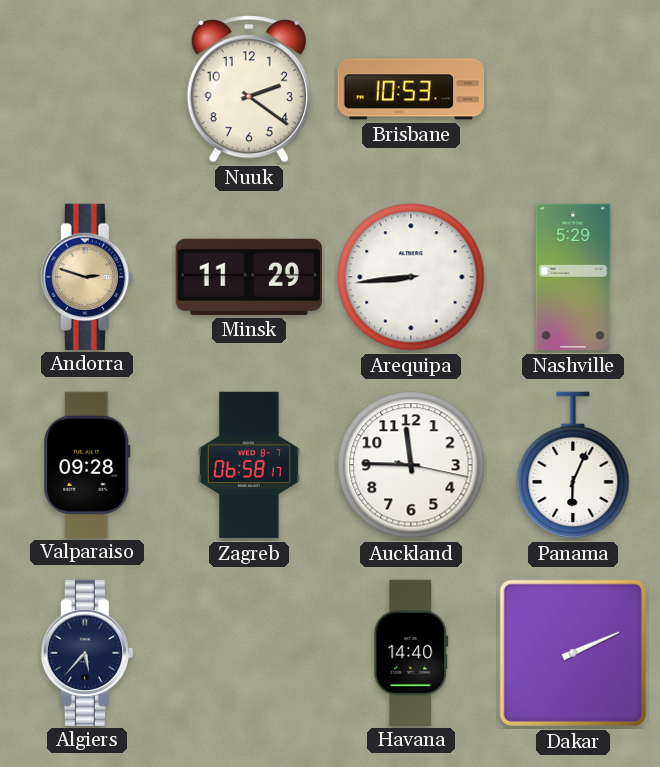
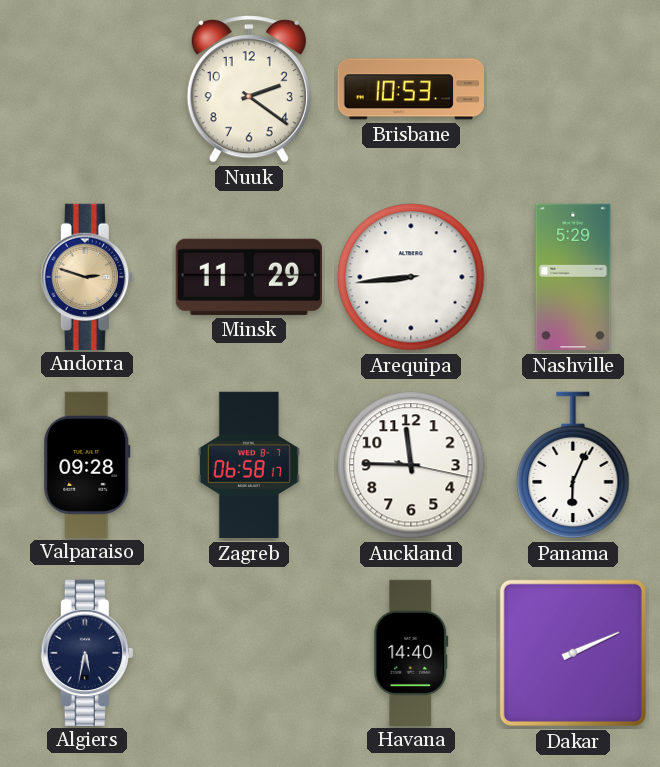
Algiers: 5:37 -> 5:32 (87, 652)
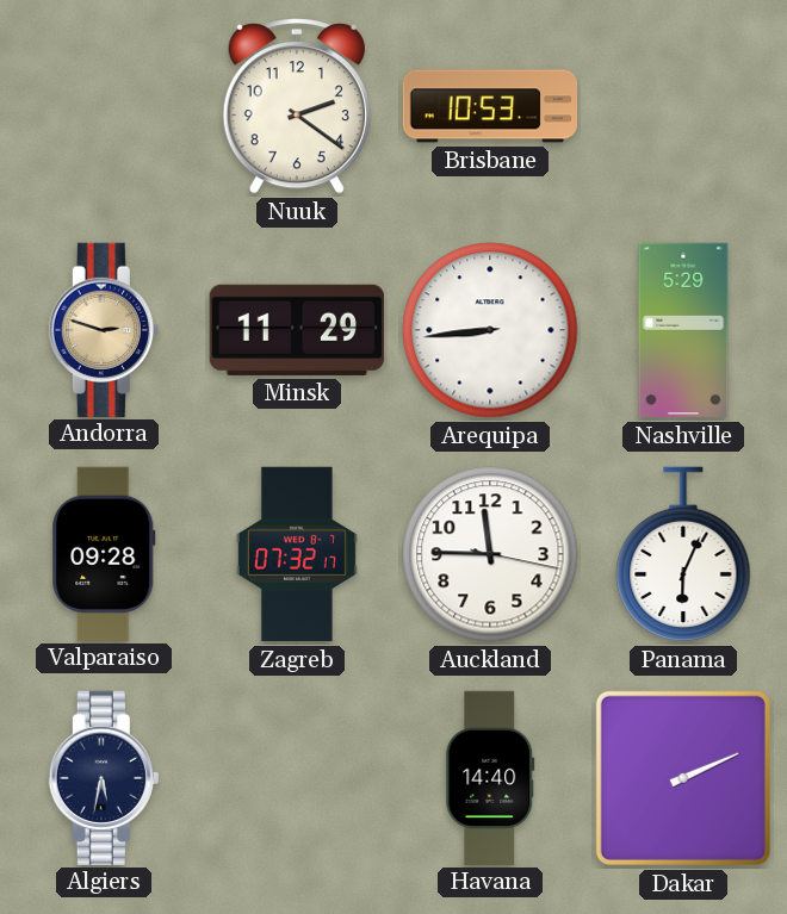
Zagreb: 06:58 -> 07:32 (297, 554)
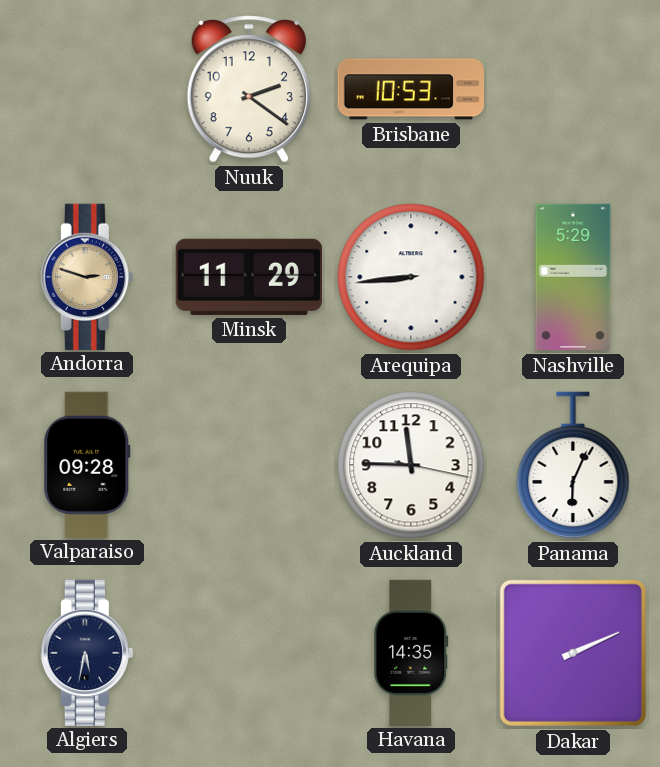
Zagreb: 07:32 -> none (297, 554)
Havana: 14:40 -> 14:35 (411, 652)
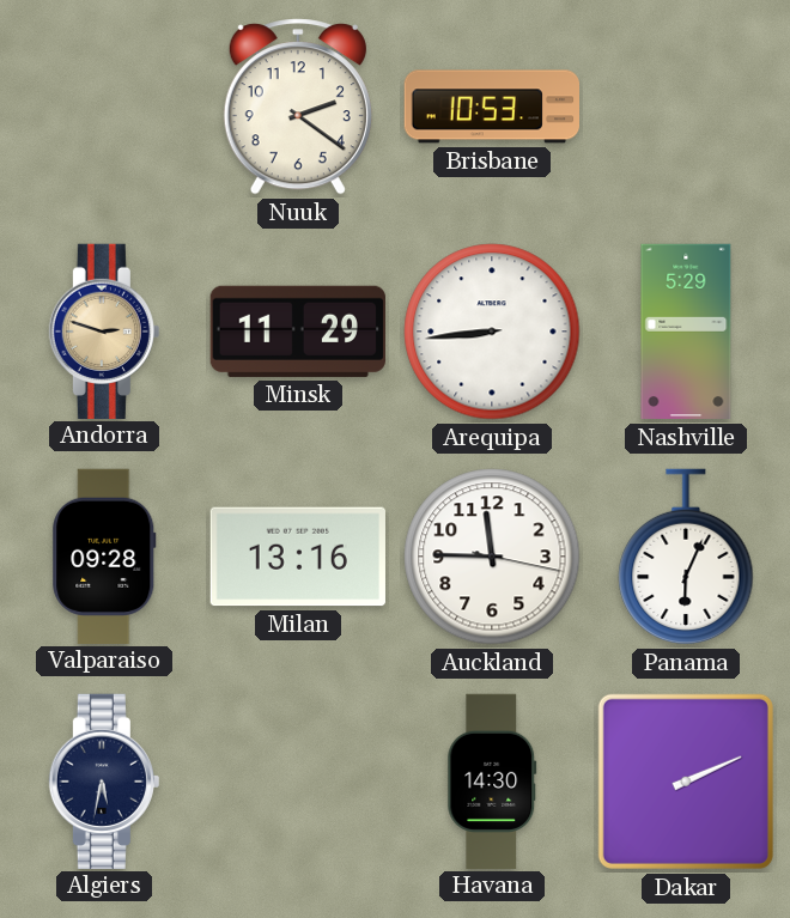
Milan: none -> 13:16 (298, 557)
Havana: 14:35 -> 14:30 (492, 780)
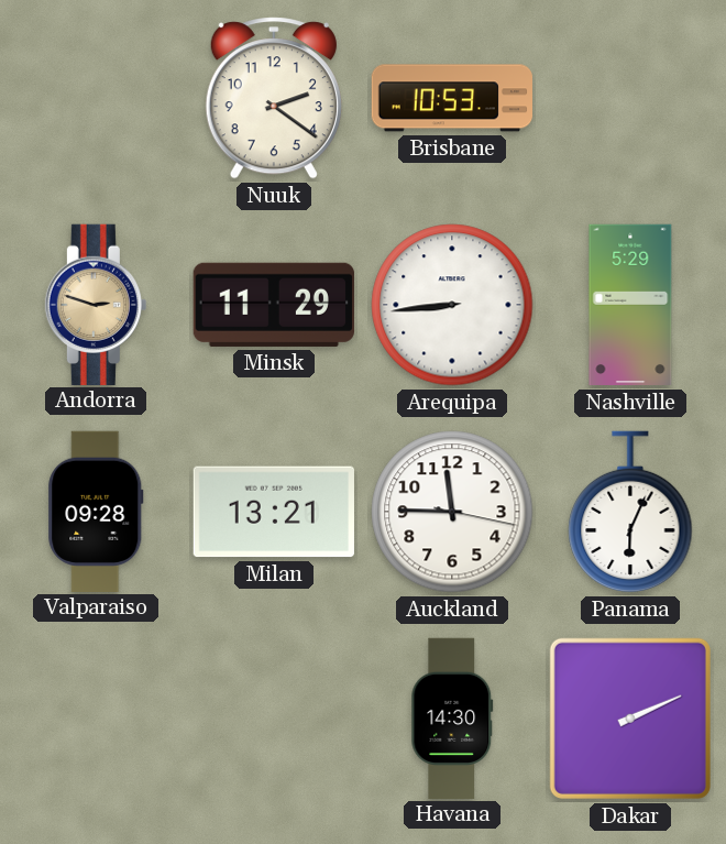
Milan: 13:16 -> 13:21 (274, 512)
Algiers: 5:32 -> none (104, 780)
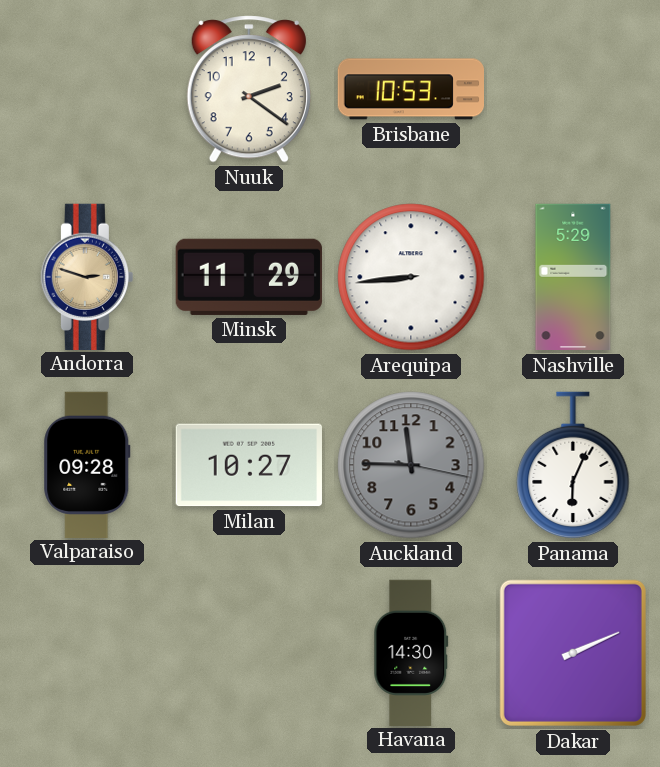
Milan: 13:21 -> 10:27 (249, 465)
Auckland dial: white -> grey (411, 465)
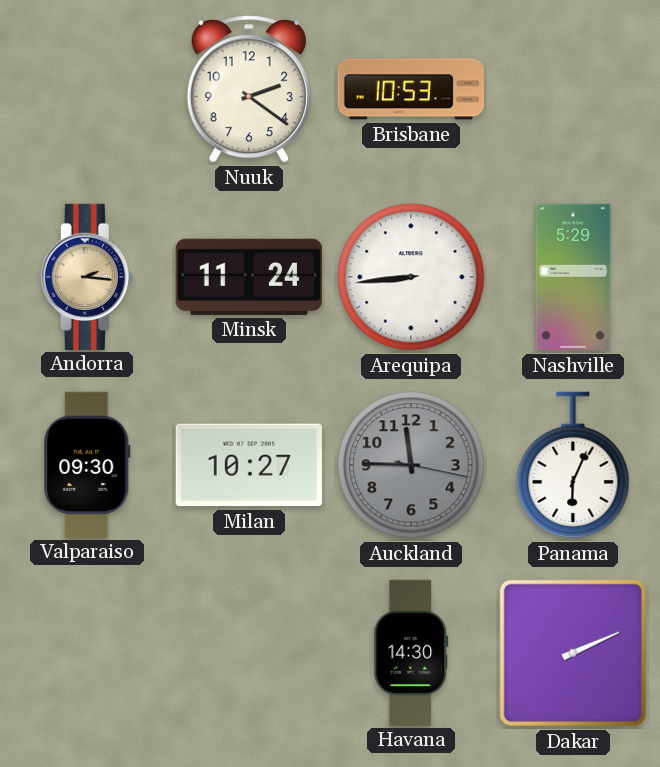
Andorra: 2:48 -> 2:16 (87, 276)
Minsk: 11:29 -> 11:24 (249, 277)
Valparaiso: 09:28 -> 09:30 (87, 464)
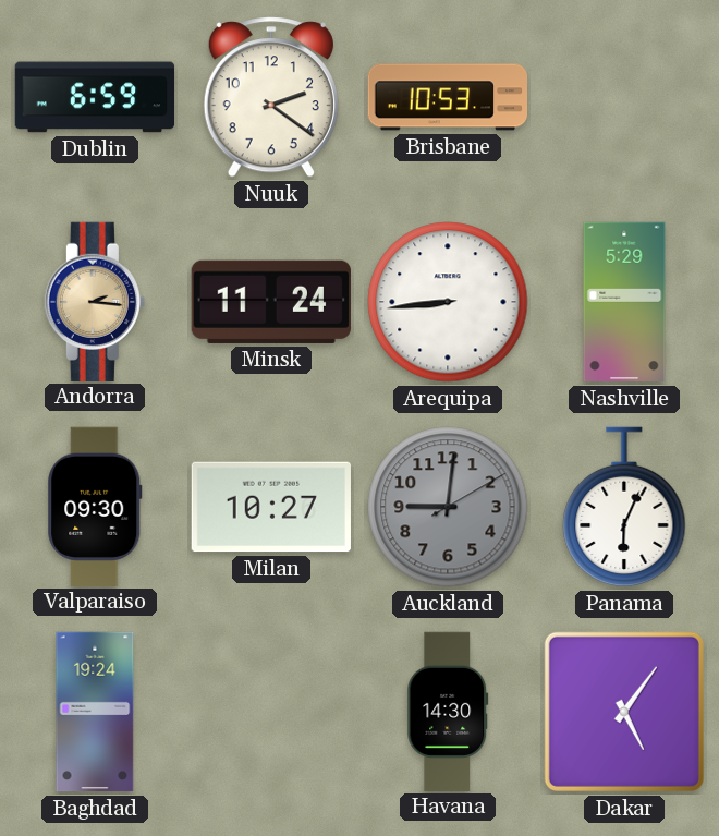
Dublin: none -> 6:59 (95, 97)
Auckland: 11:45 -> 9:01 (448, 507)
Baghdad: none -> 19:24 (95, 712)
Dakar: 2:11 -> 5:06 (624, 712)
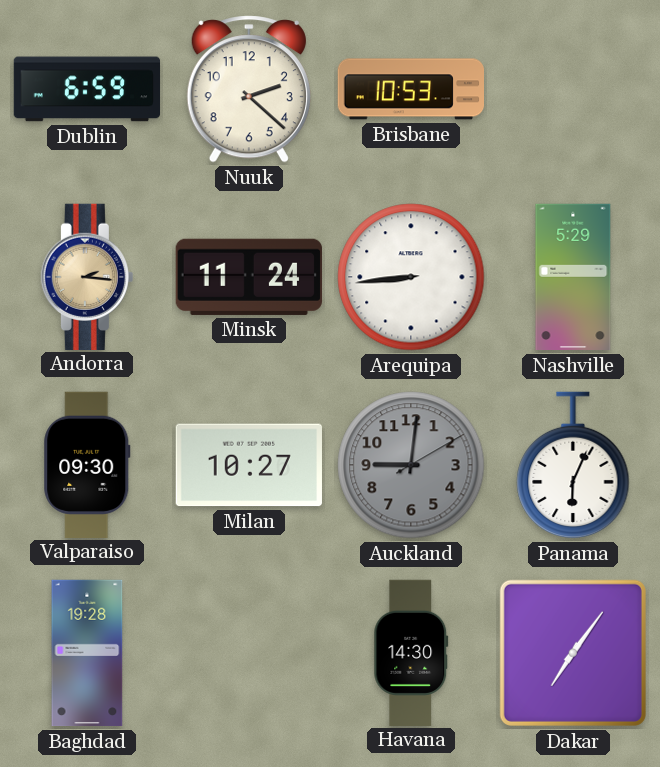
Nuuk: 2:21 -> 2:22 (249, 89)
Baghdad: 19:24 -> 19:28 (87, 653)
Dakar: 5:06 -> 7:06 (573, 653)
